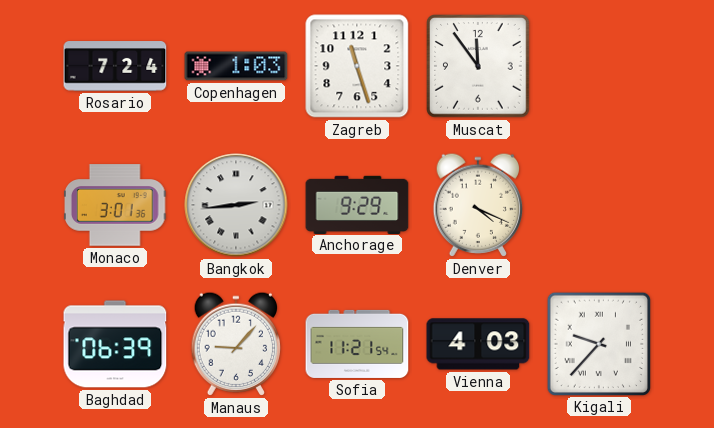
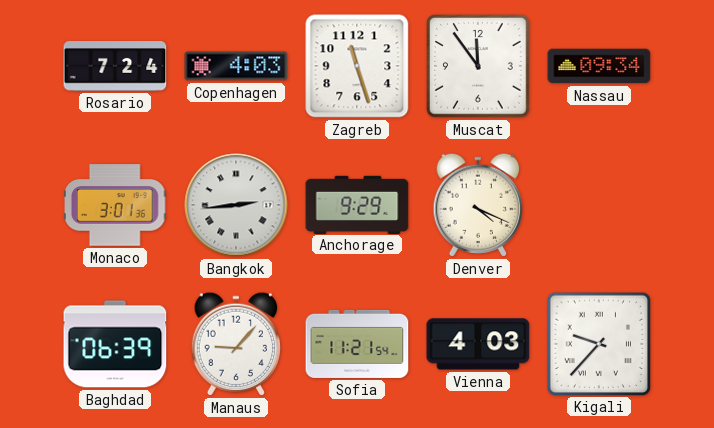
Copenhagen: 1:03 -> 4:03 (236, 66)
Nassau: none -> 09:34 (599, 66)
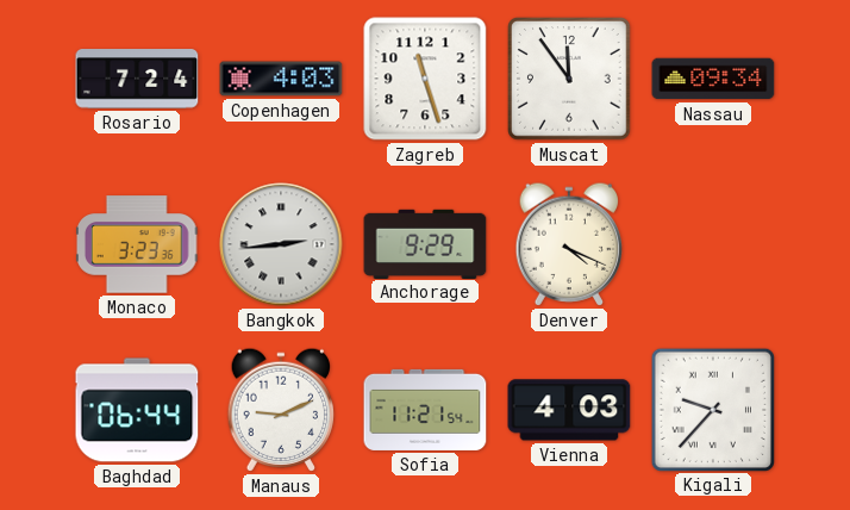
Monaco: 3:01 -> 3:23 (137, 244)
Baghdad: 06:39 -> 06:44 (137, 410)
Manaus: 9:07 -> 9:11 (281, 410)
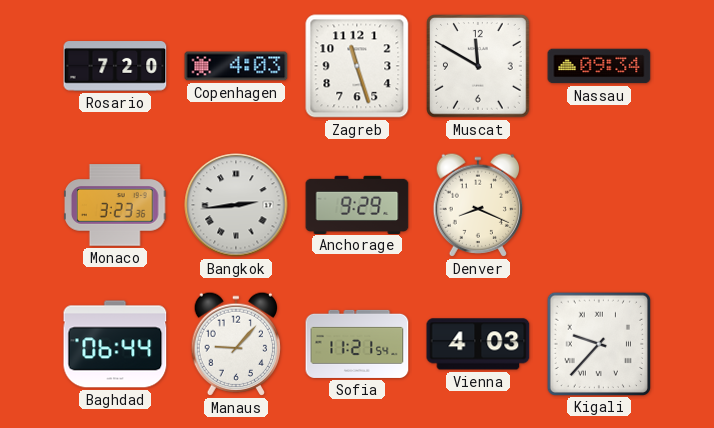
Rosario: 7:24 -> 7:20 (115, 66)
Muscat: 11:54 -> 11:50 (479, 67)
Denver: 4:19 -> 8:19 (478, 205)
Manaus: 9:11 -> 9:07 (236, 344)
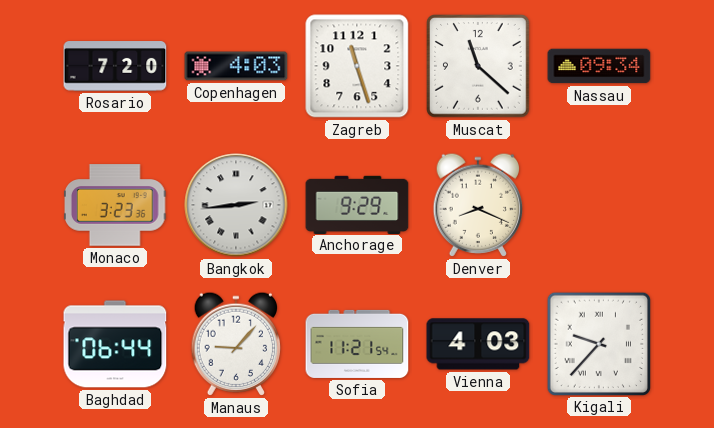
Muscat: 11:50 -> 11:22 (479, 67)
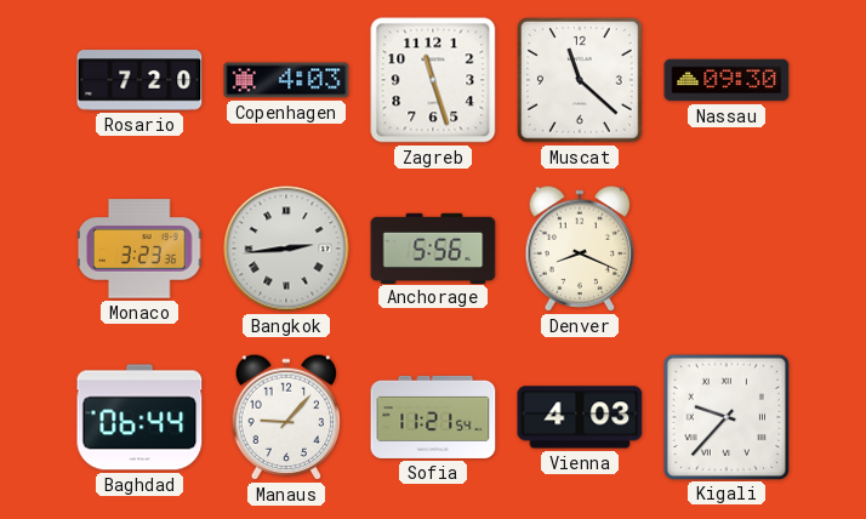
Nassau: 09:34 -> 09:30 (727, 80)
Anchorage: 9:29 -> 5:56 (433, 247)
